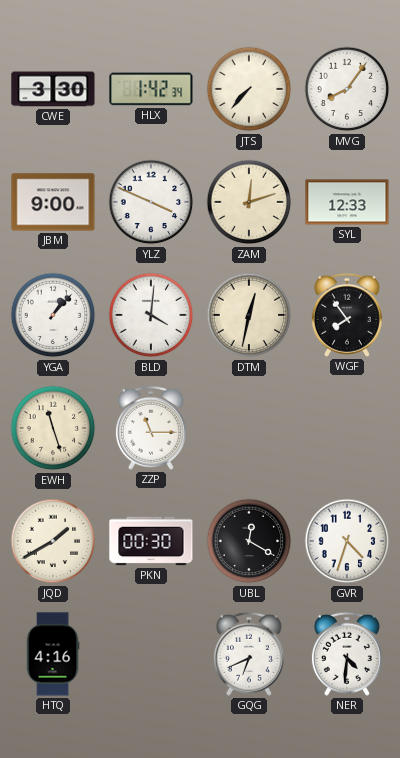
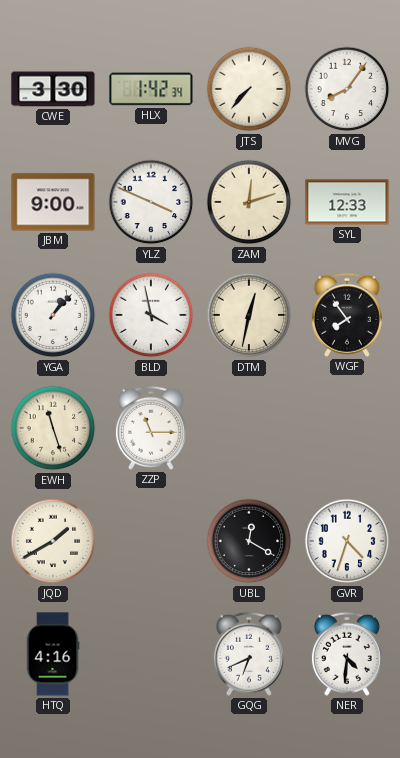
BLD: 4:01 -> 3:58 (151, 315)
PKN: 00:30 -> none (151, 541)
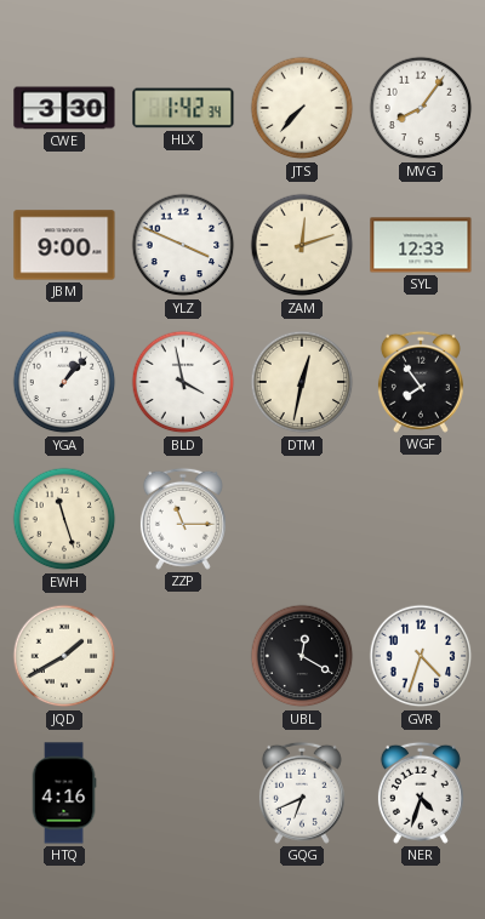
NER: 4:31 -> 4:33 (421, 793)
